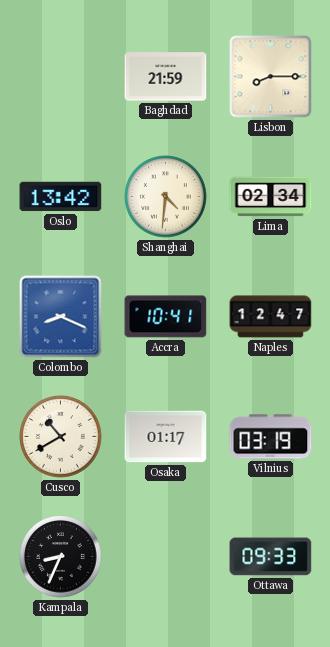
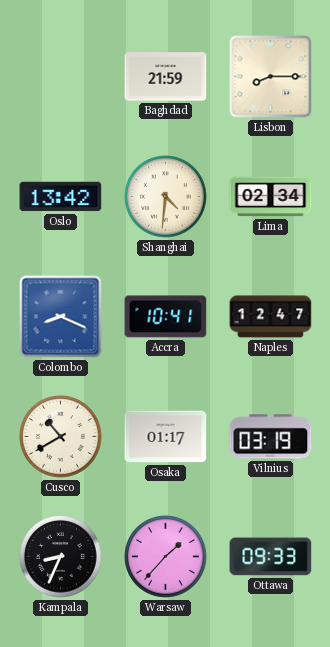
Warsaw: none -> 1:37 (166, 557)
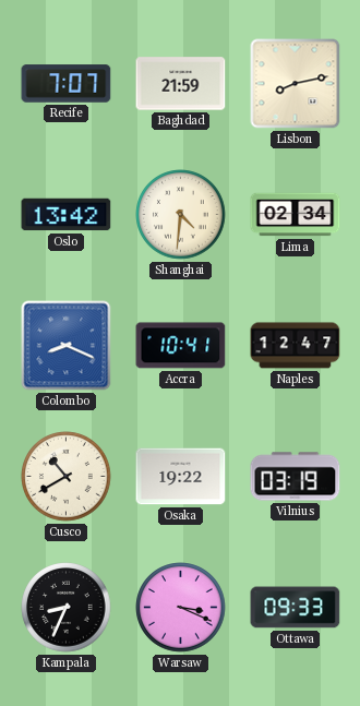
Recife: none -> 7:07 (67, 84)
Lisbon: 8:15 -> 8:13 (296, 84)
Osaka: 01:17 -> 19:22 (181, 477)
Warsaw: 1:37 -> 3:19 (181, 608)
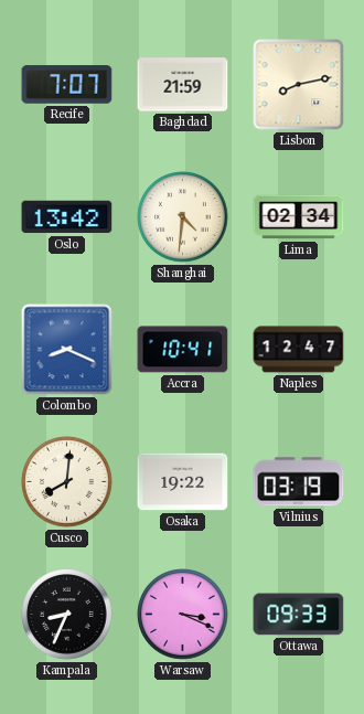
Cusco: 10:40 -> 8:01 (67, 482)
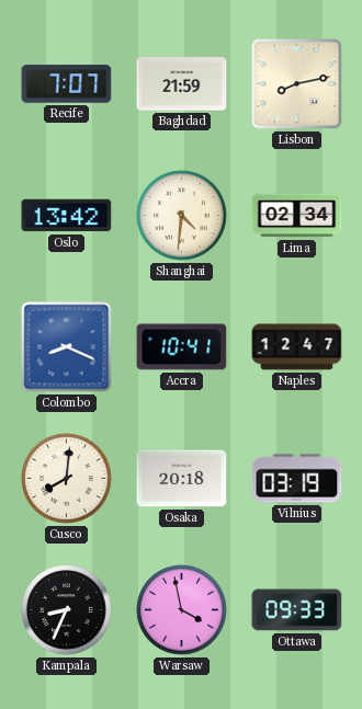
Osaka: 19:22 -> 20:18 (182, 479)
Warsaw: 3:19 -> 3:58 (182, 610)
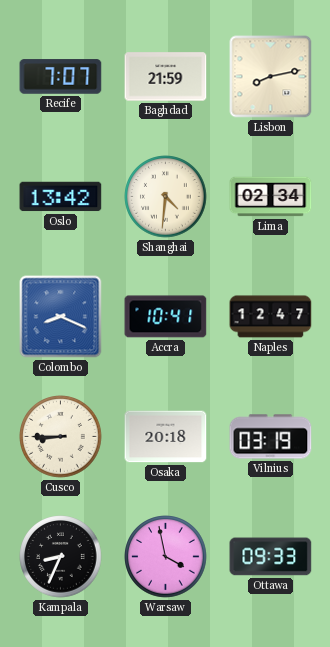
Cusco: 8:01 -> 8:45 (61, 437)
